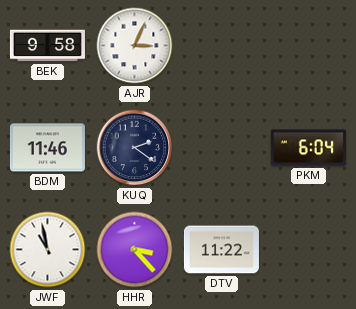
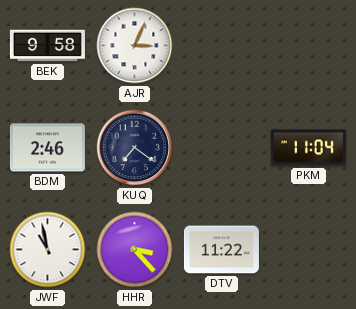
BDM: 11:46 -> 2:46 (47, 148)
KUQ: 2:21 -> 7:21 (135, 148)
PKM: 6:04 -> 11:04 (308, 148)
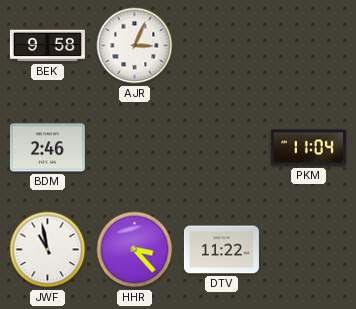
KUQ: 7:21 -> none (135, 148)
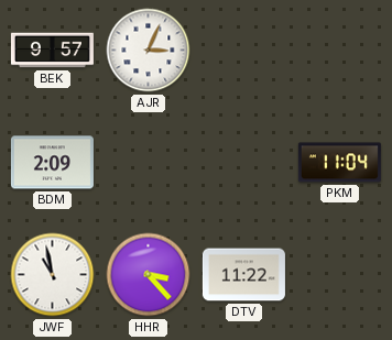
BEK: 9:58 -> 9:57 (52, 51)
BDM: 2:46 -> 2:09 (52, 163)
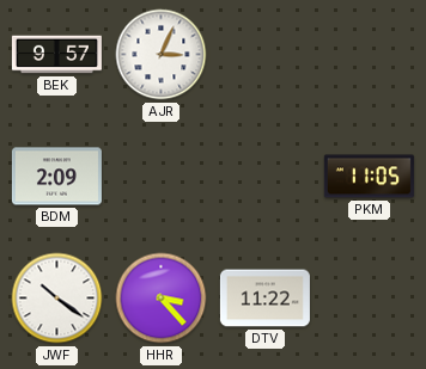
PKM: 11:04 -> 11:05 (369, 177)
JWF: 10:58 -> 10:21 (57, 299)
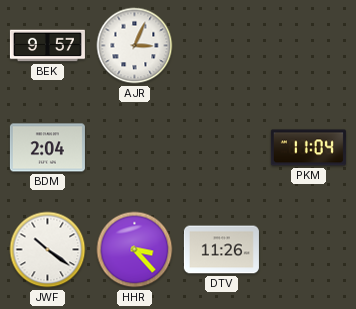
BDM: 2:09 -> 2:04 (47, 148)
PKM: 11:05 -> 11:04 (308, 148)
DTV: 11:22 -> 11:26 (221, 250)
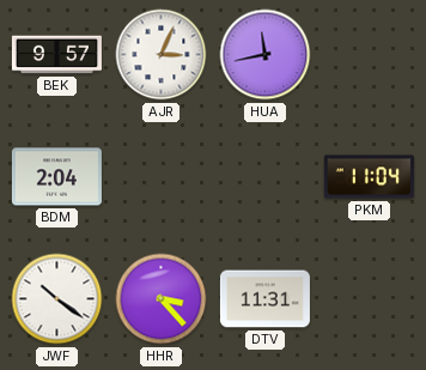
HUA: none -> 11:43 (266, 55)
DTV: 11:26 -> 11:31 (264, 299)
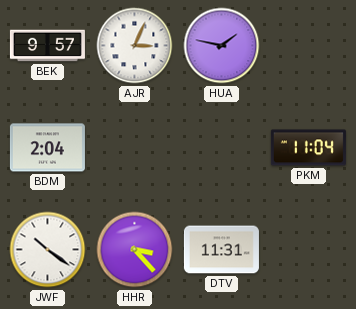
HUA: 11:43 -> 1:47 (222, 46)
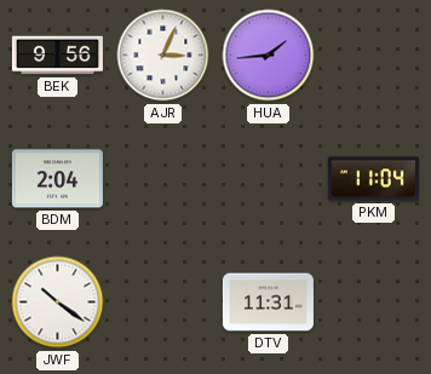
BEK: 9:57 -> 9:56 (57, 56)
HUA: 1:47 -> 1:44 (269, 56)
HHR: 3:23 -> none (135, 250)
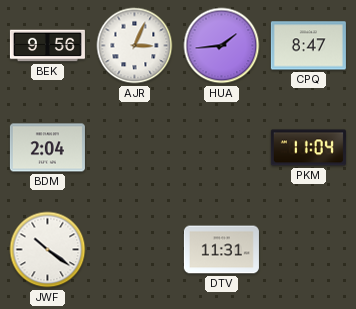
CPQ: none -> 8:47 (308, 46)
